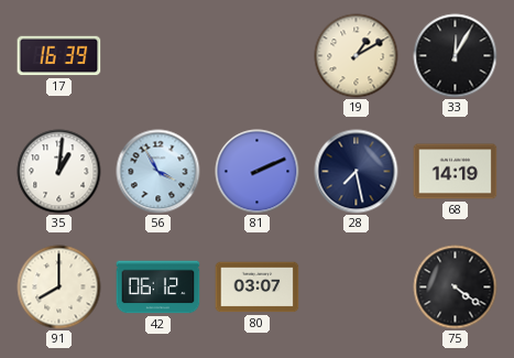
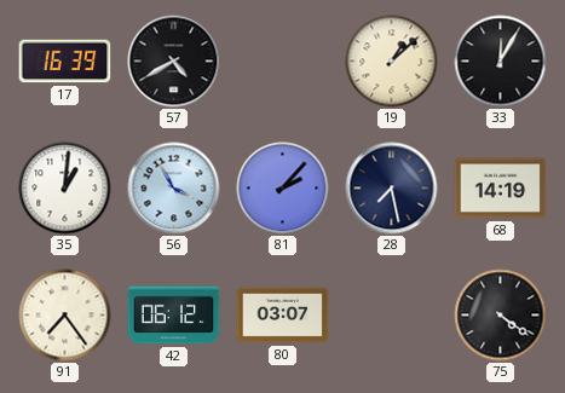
57: none -> 4:40 (174, 62)
19: 1:10 -> 1:08 (392, 62)
81: 2:11 -> 2:07 (283, 189)
91: 8:00 -> 7:24 (65, 316)
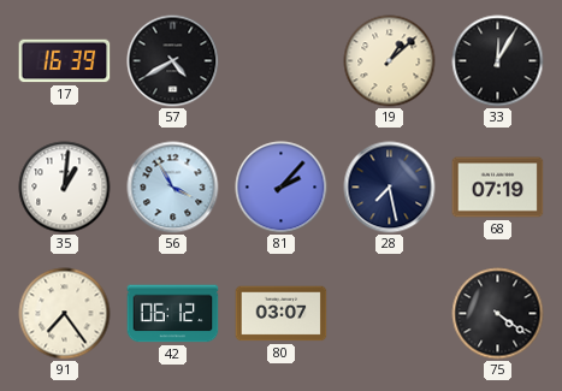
68: 14:19 -> 07:19 (498, 188)
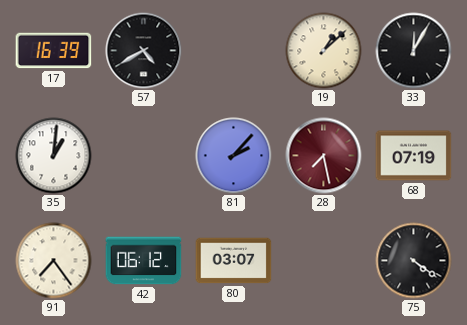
56: 3:55 -> none (173, 188)
28 dial: navy -> burgundy (324, 156)
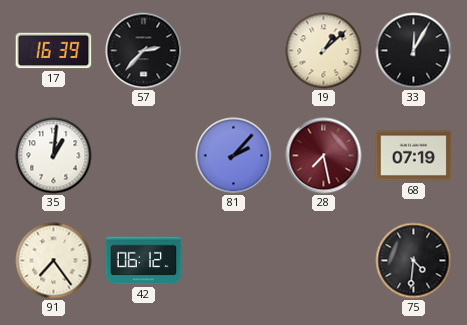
57: 4:40 -> 2:37 (144, 51)
80: 03:07 -> none (234, 261)
75: 4:21 -> 4:31 (414, 261)
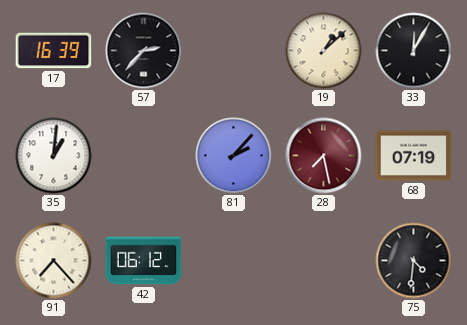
91: 7:24 -> 7:23 (54, 261)
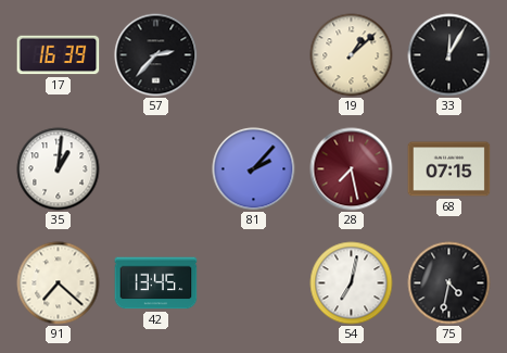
68: 07:19 -> 07:15 (449, 169)
91: 7:23 -> 7:22 (59, 283)
42: 06:12 -> 13:45 (156, 283)
54: none -> 7:02 (352, 283)
75: 4:31 -> 4:32 (449, 283)
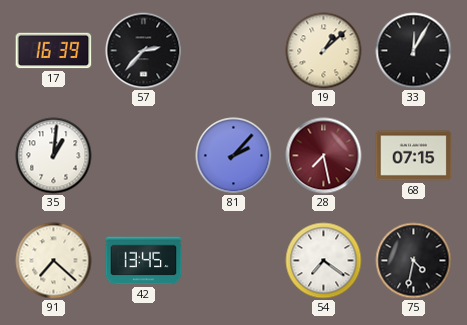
54: 7:02 -> 7:21 (324, 261)
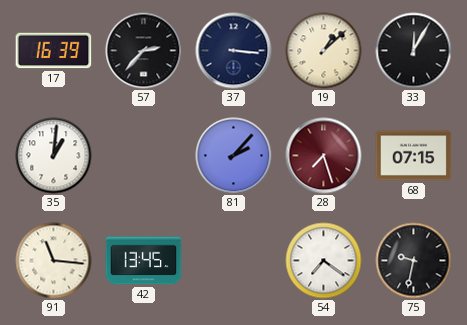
37: none -> 3:16 (234, 51)
28: 7:28 -> 7:27 (324, 156)
91: 7:22 -> 11:16 (54, 261)
75: 4:32 -> 9:32 (414, 261)
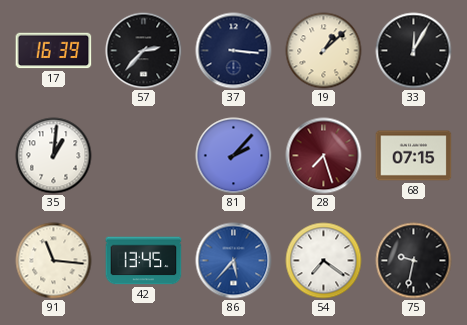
86: none -> 5:37 (234, 261)
